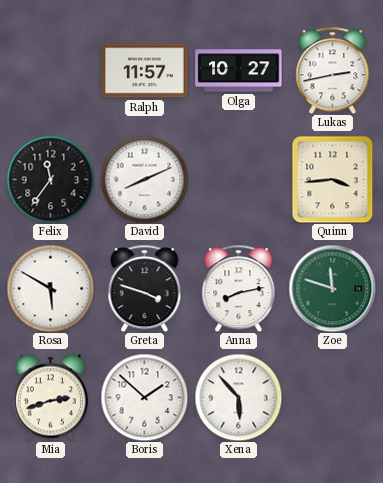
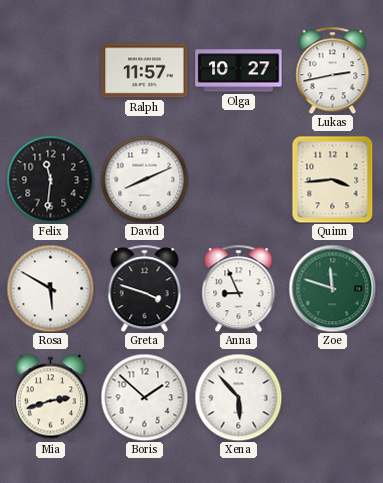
Felix: 11:36 -> 11:31 (50, 179)
Anna: 8:13 -> 8:56 (239, 288)
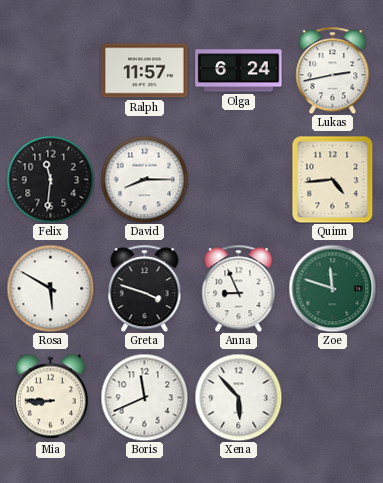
Olga: 10:27 -> 6:24 (239, 71)
David: 8:11 -> 8:15 (144, 179)
Quinn: 3:44 -> 4:44 (333, 179)
Mia: 2:42 -> 8:45 (50, 397)
Boris: 1:52 -> 11:41 (144, 397)
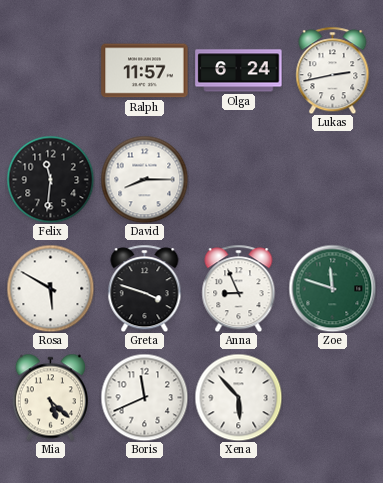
Quinn: 4:44 -> none (333, 179)
Mia: 8:45 -> 5:22 (50, 397)
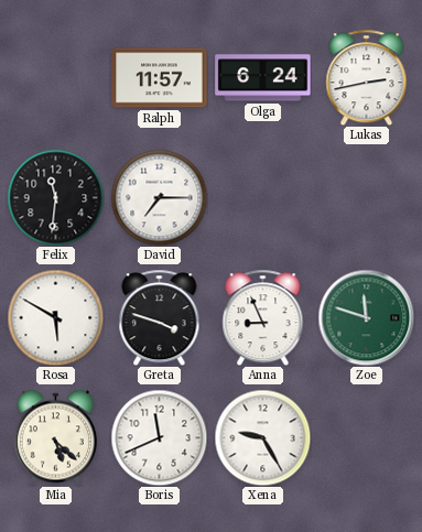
David: 8:15 -> 7:15 (159, 197)
Xena: 5:53 -> 9:25 (262, 437)
